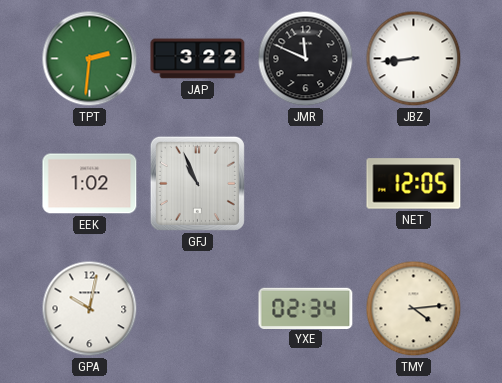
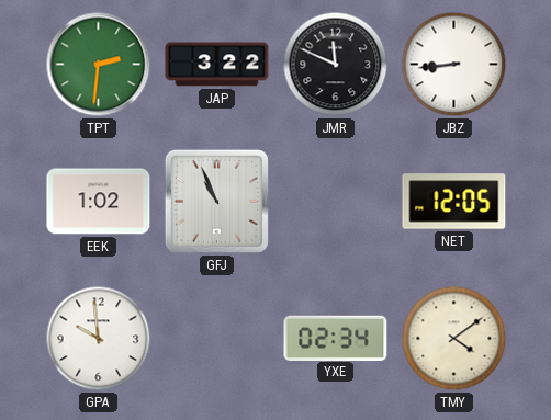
GPA: 10:02 -> 9:59 (99, 339)
TMY: 4:14 -> 4:09 (454, 339)
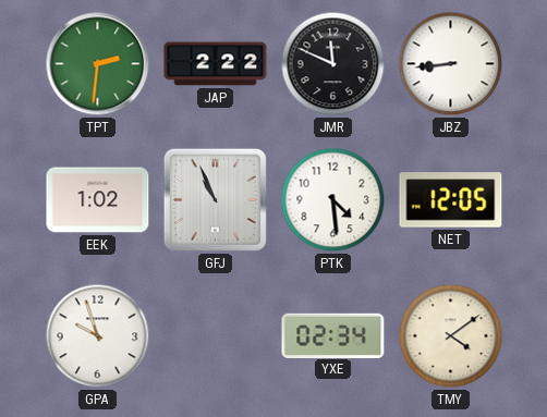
JAP: 3:22 -> 2:22 (216, 64)
PTK: none -> 4:29 (333, 200)
GPA: 9:59 -> 9:57 (98, 336)
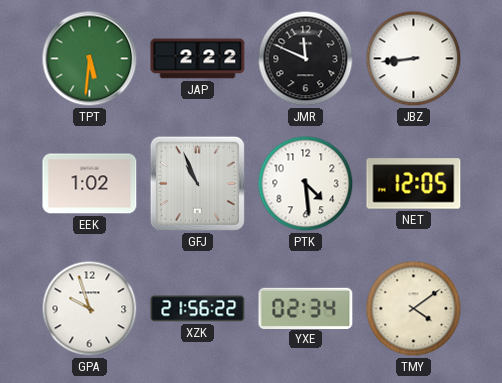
TPT: 2:31 -> 5:31 (90, 59)
XZK: none -> 21:56 (198, 309)
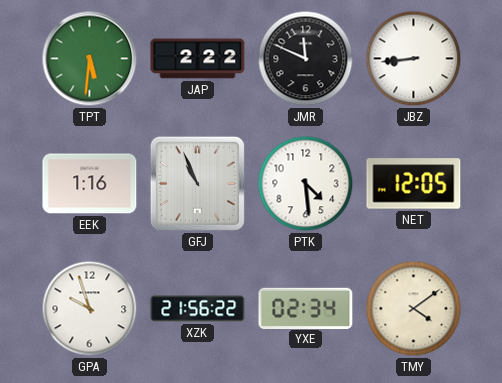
EEK: 1:02 -> 1:16 (90, 184)
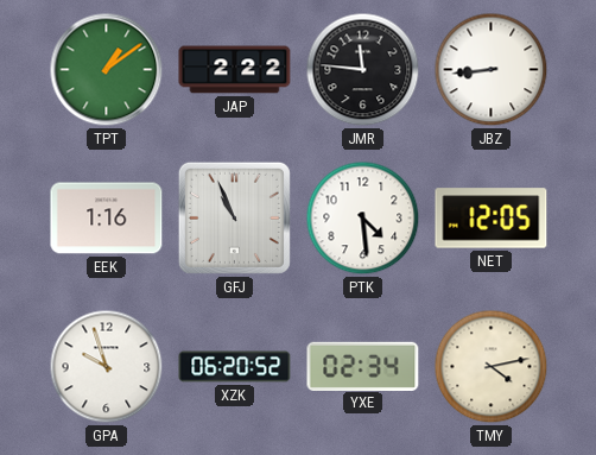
TPT: 5:31 -> 1:09 (107, 70)
JMR: 11:49 -> 11:46 (363, 70)
XZK: 21:56 -> 06:20 (235, 367)
TMY: 4:09 -> 4:13 (492, 367)
